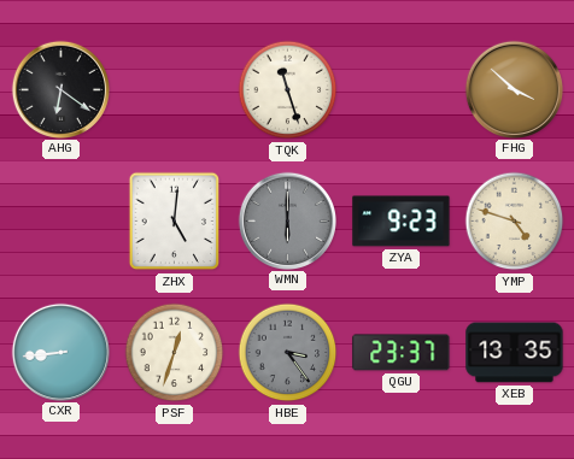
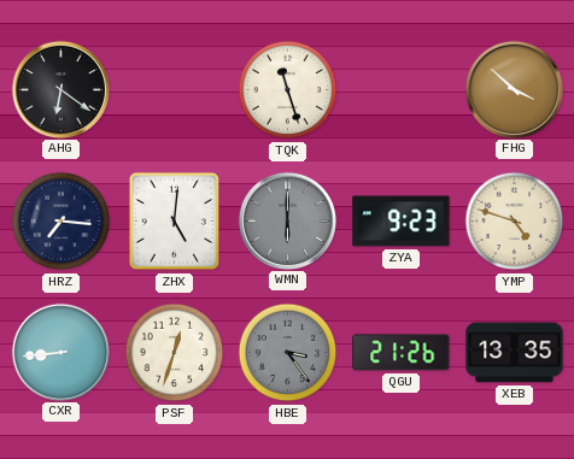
HRZ: none -> 7:16 (61, 222)
QGU: 23:37 -> 21:26 (402, 353)
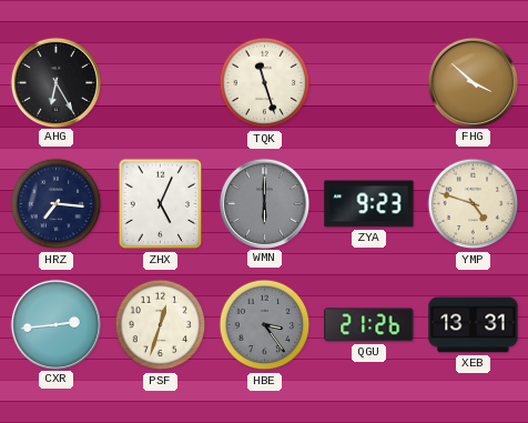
AHG: 6:21 -> 6:25 (55, 82)
ZHX: 5:01 -> 5:04 (161, 204)
CXR: 8:44 -> 2:44 (55, 324)
XEB: 13:35 -> 13:31 (474, 325)
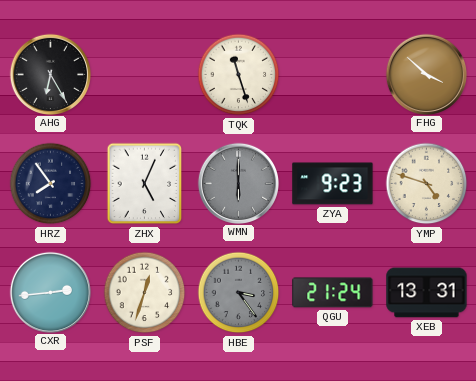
HRZ: 7:16 -> 7:54 (51, 184)
QGU: 21:26 -> 21:24 (333, 293)
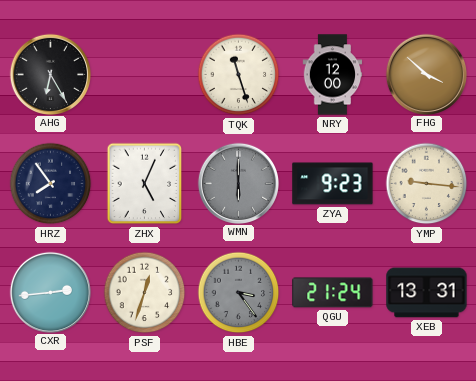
NRY: none -> 12:00 (333, 75)
YMP: 4:48 -> 9:16 (427, 184)
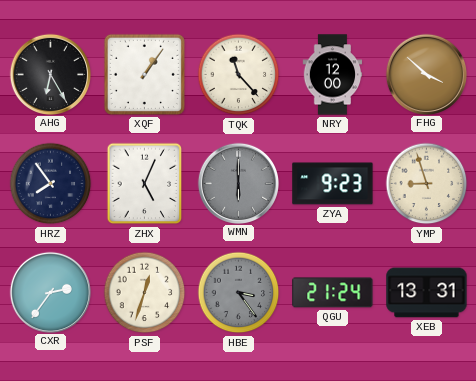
XQF: none -> 1:06 (144, 74)
TQK: 11:27 -> 11:23 (239, 75)
YMP: 9:16 -> 8:57 (427, 184)
CXR: 2:44 -> 2:36 (50, 292)
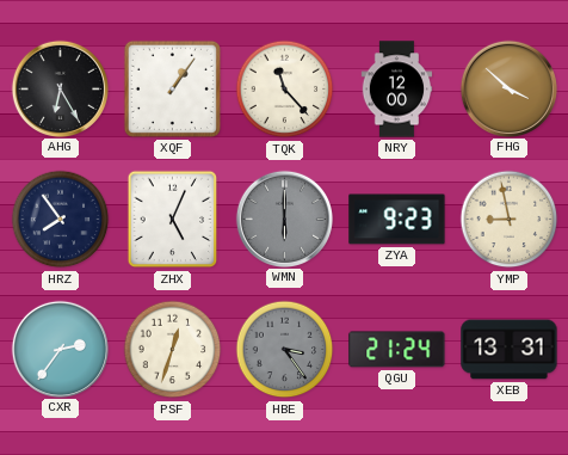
YMP: 8:57 -> 8:58 (510, 220)
